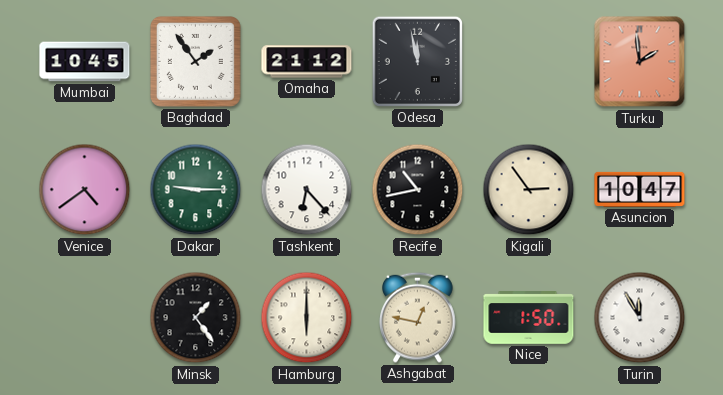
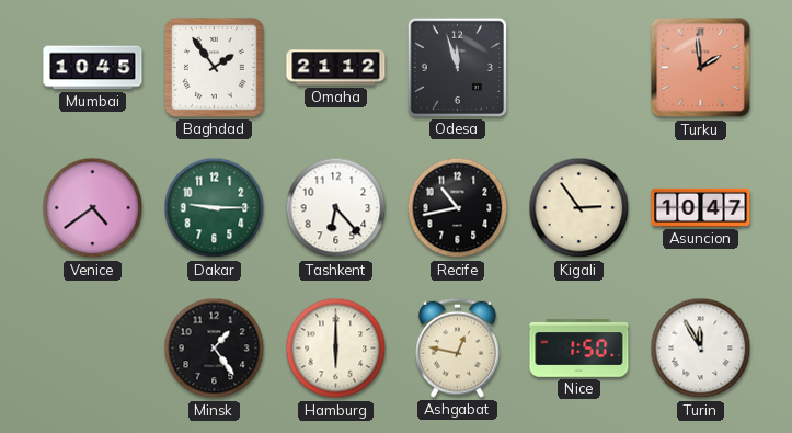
Odesa: 11:58 -> 11:57 (457, 67)
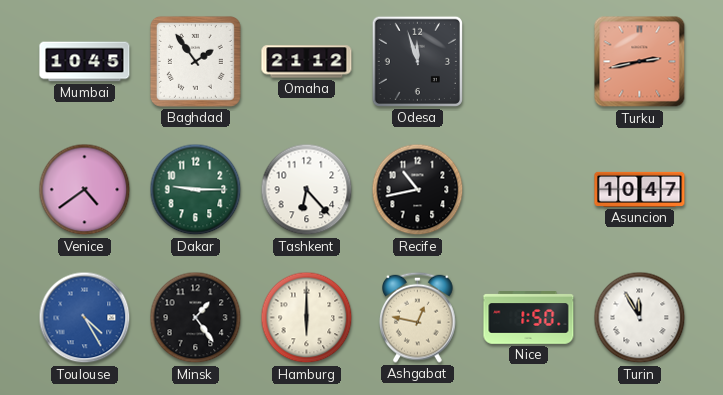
Turku: 1:59 -> 2:43 (640, 62)
Kigali: 2:54 -> none (579, 208)
Toulouse: none -> 4:25 (85, 318)
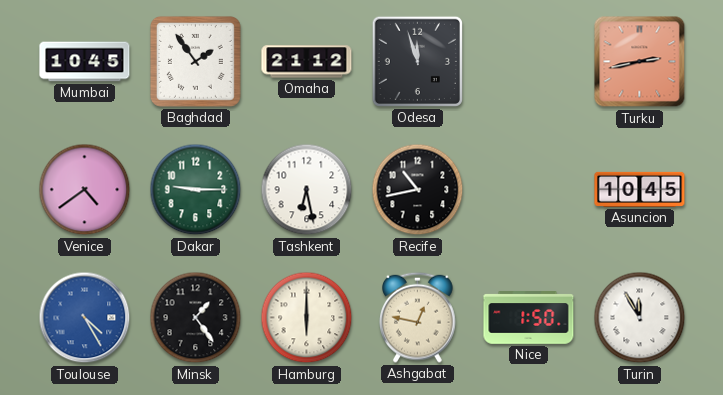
Tashkent: 6:23 -> 6:28 (307, 190)
Asuncion: 10:47 -> 10:45 (640, 189)
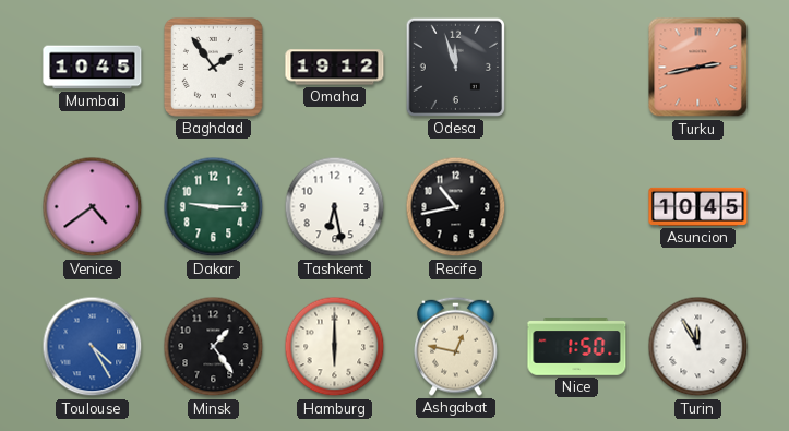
Omaha: 21:12 -> 19:12 (335, 68)
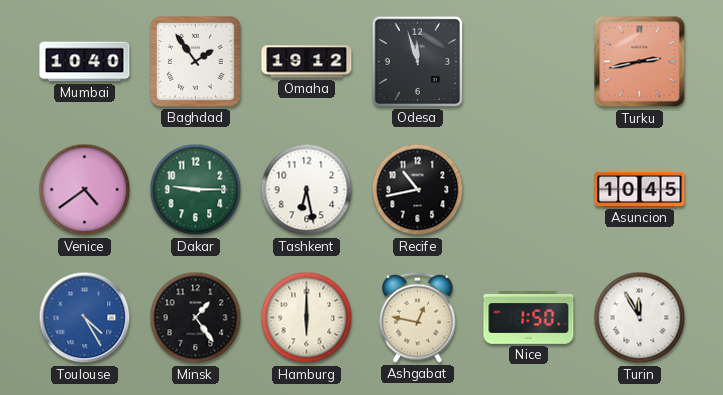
Mumbai: 10:45 -> 10:40 (85, 62)
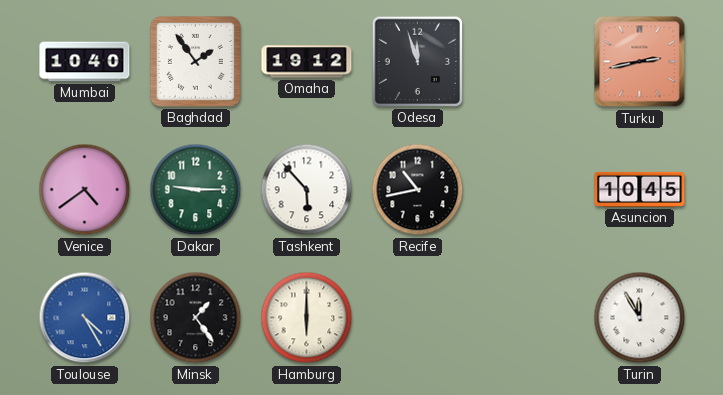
Tashkent: 6:28 -> 5:53 (307, 190)
Ashgabat: 12:47 -> none (418, 317)
Nice: 1:50 -> none (529, 318)
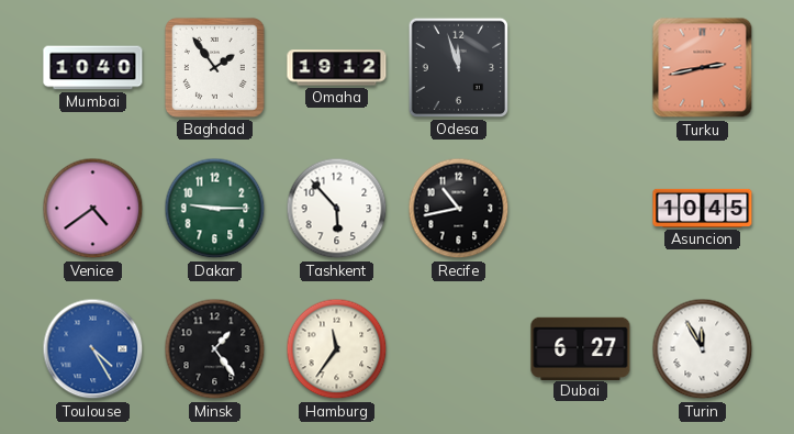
Hamburg: 6:00 -> 11:36 (337, 349)
Dubai: none -> 6:27 (581, 348)
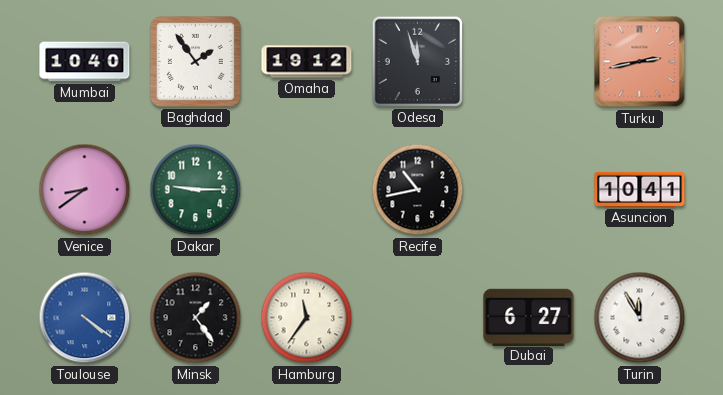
Venice: 4:39 -> 8:39 (85, 190)
Tashkent: 5:53 -> none (337, 209)
Asuncion: 10:45 -> 10:41 (640, 189)
Toulouse: 4:25 -> 4:21 (85, 318)
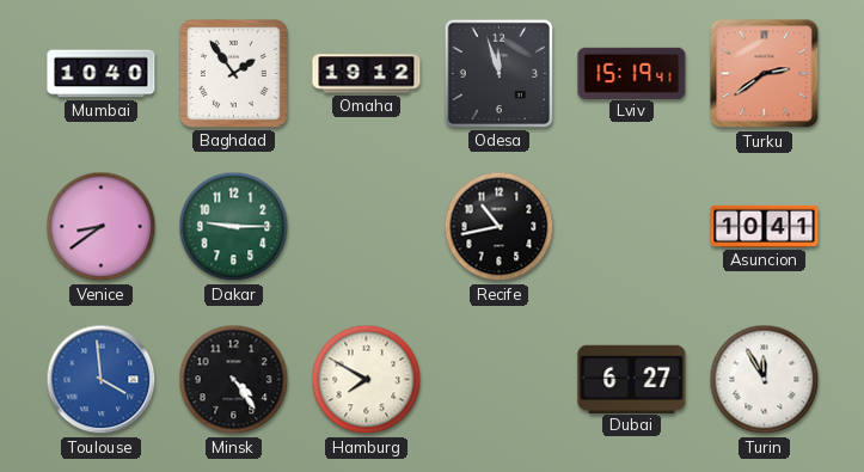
Lviv: none -> 15:19 (632, 73)
Turku: 2:43 -> 2:39 (765, 74)
Toulouse: 4:21 -> 3:59 (102, 380)
Minsk: 1:24 -> 4:24 (234, 380)
Hamburg: 11:36 -> 7:50 (367, 380)
